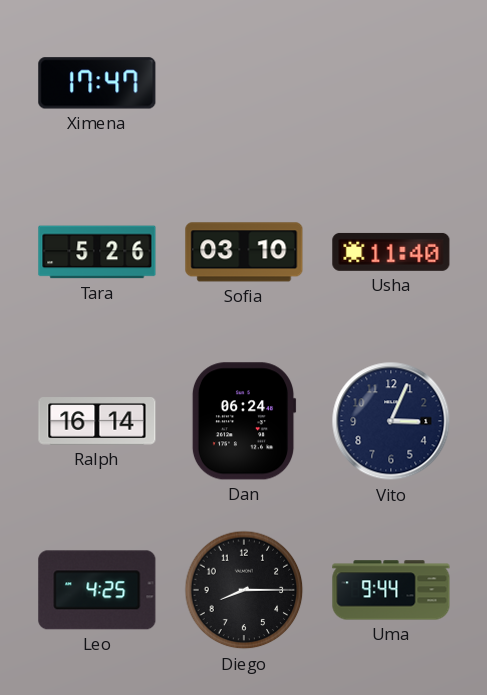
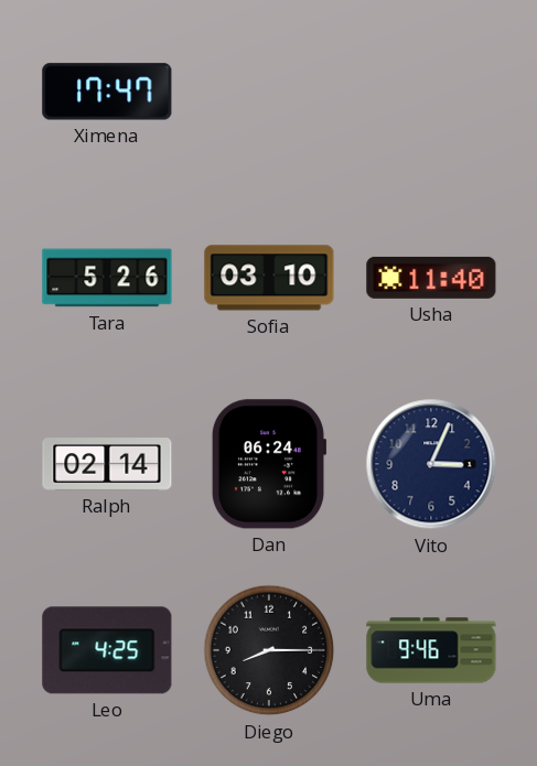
Ralph: 16:14 -> 02:14 (107, 464)
Uma: 9:44 -> 9:46 (431, 650)
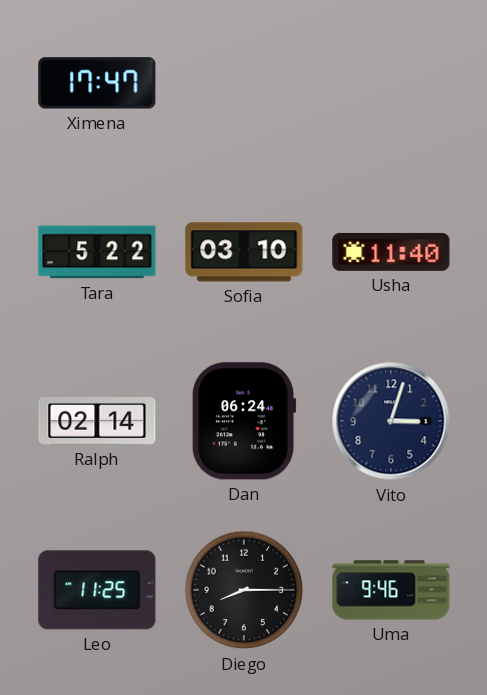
Tara: 5:26 -> 5:22 (97, 252)
Vito: 3:04 -> 3:03 (391, 421)
Leo: 4:25 -> 11:25 (97, 590)
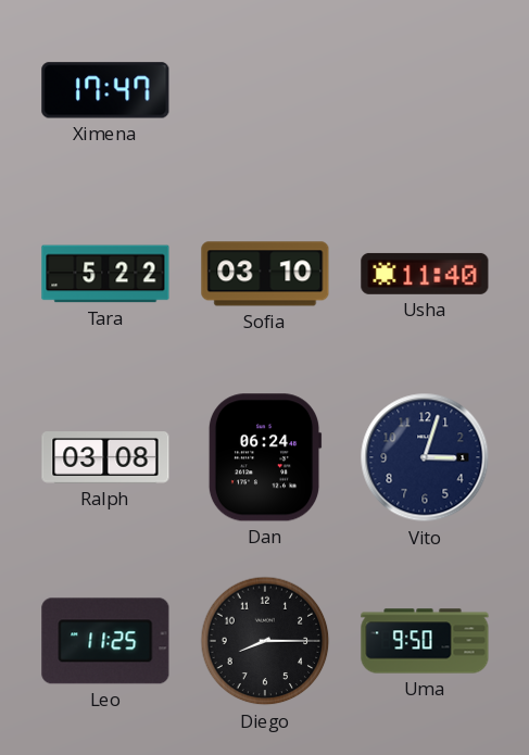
Ralph: 02:14 -> 03:08 (105, 457)
Uma: 9:46 -> 9:50 (425, 641)
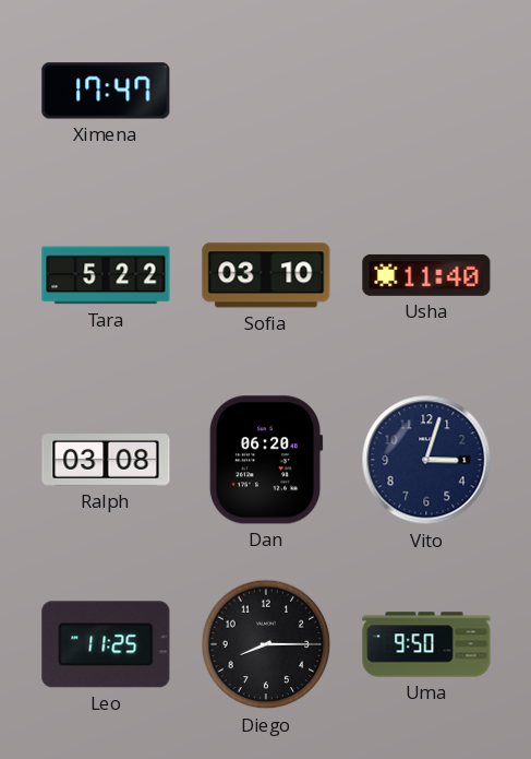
Dan: 06:24 -> 06:20 (266, 460)
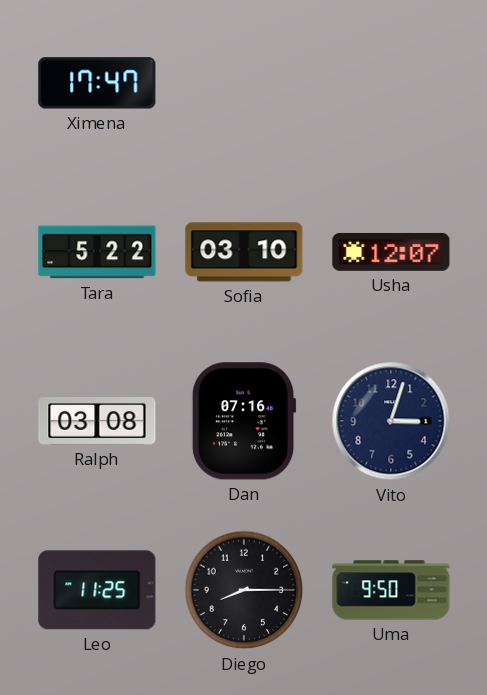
Usha: 11:40 -> 12:07 (391, 252)
Dan: 06:20 -> 07:16 (244, 421)
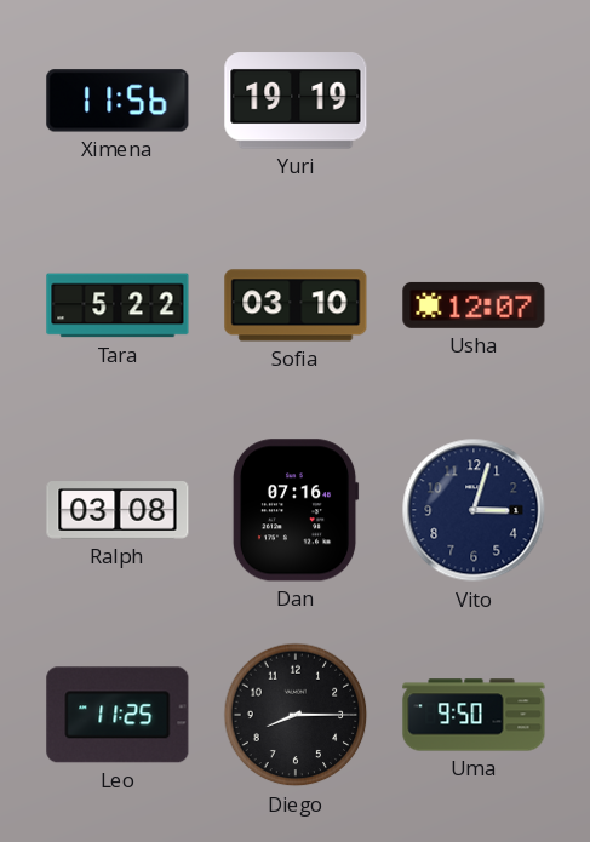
Ximena: 17:47 -> 11:56 (118, 101)
Yuri: none -> 19:19 (296, 101)
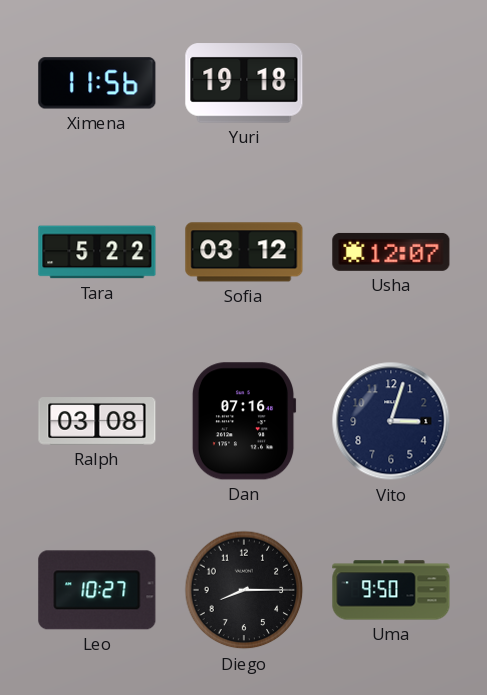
Yuri: 19:19 -> 19:18 (244, 83)
Sofia: 03:10 -> 03:12 (244, 252)
Leo: 11:25 -> 10:27 (97, 590)
